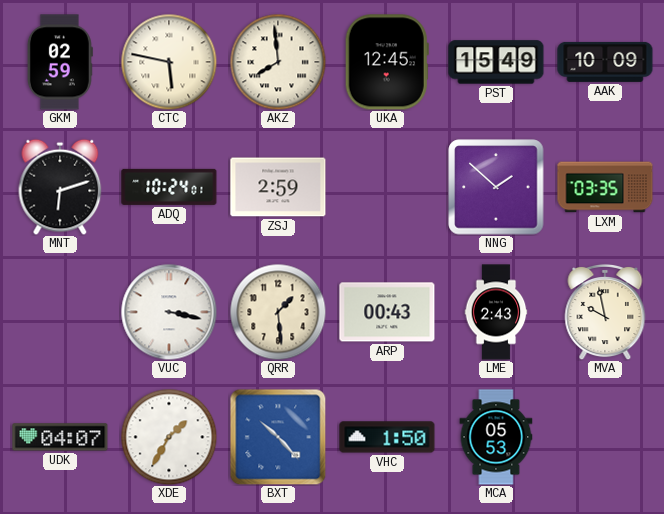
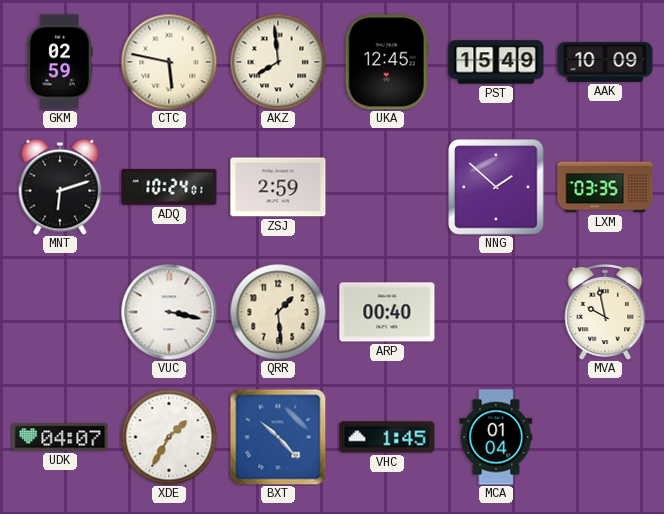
ARP: 00:43 -> 00:40 (387, 312)
LME: 2:43 -> none (496, 312)
VHC: 1:50 -> 1:45 (387, 437)
MCA: 05:53 -> 01:04 (496, 437)
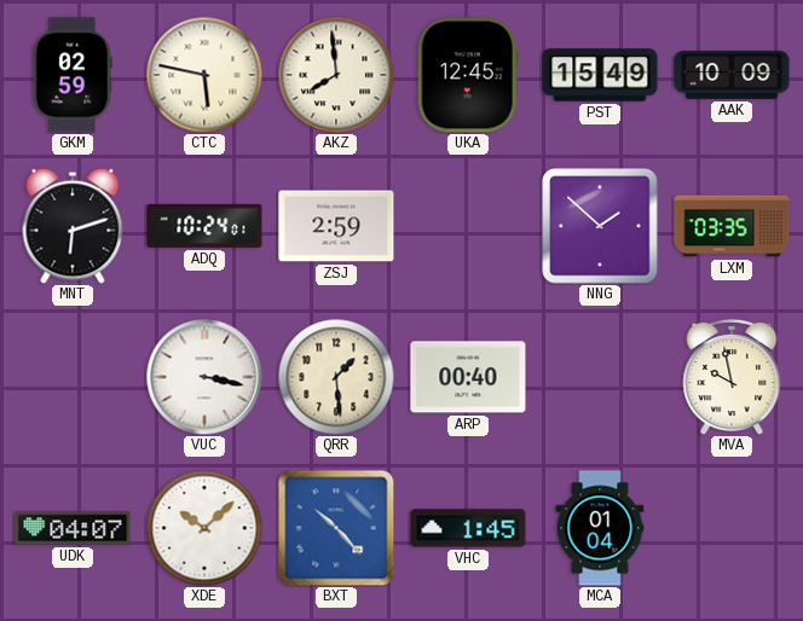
XDE: 1:35 -> 10:08 (204, 528)
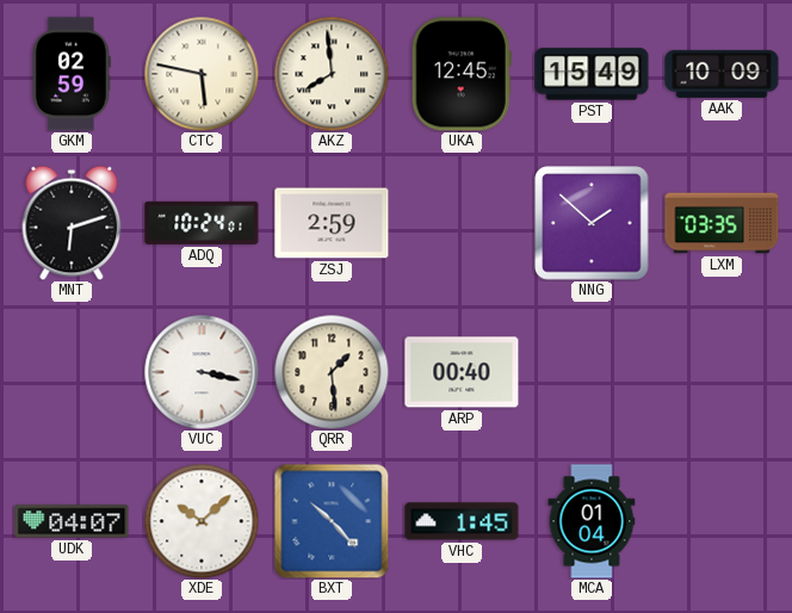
MVA: 9:58 -> none (732, 377)
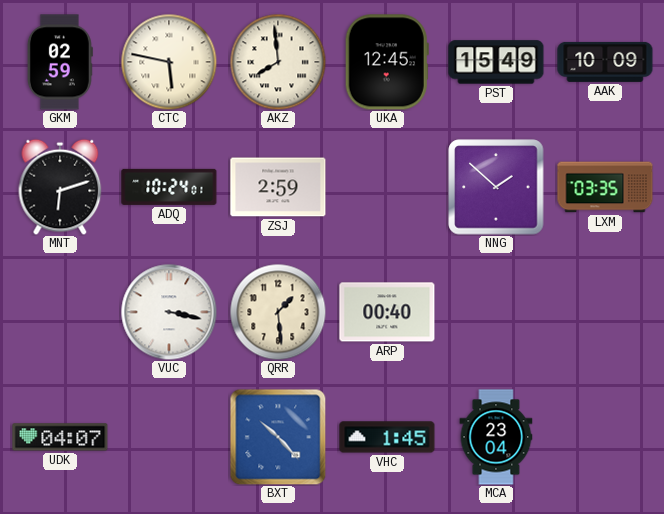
XDE: 10:08 -> none (202, 521)
MCA: 01:04 -> 23:04 (496, 437)
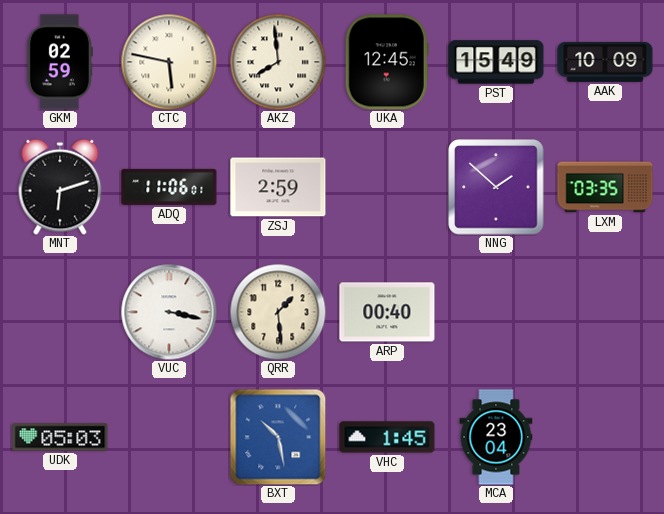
ADQ: 10:24 -> 11:06 (169, 187)
UDK: 04:07 -> 05:03 (60, 437)
BXT: 10:23 -> 10:28 (278, 437)
